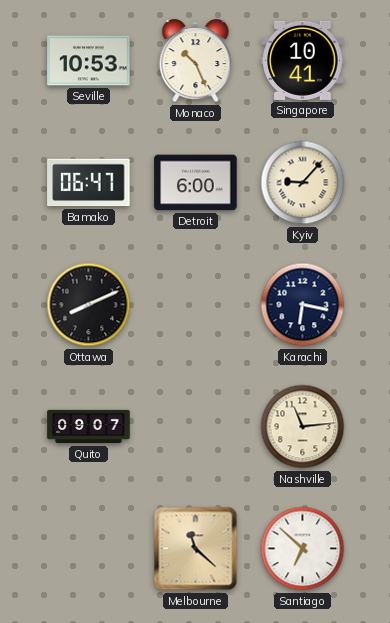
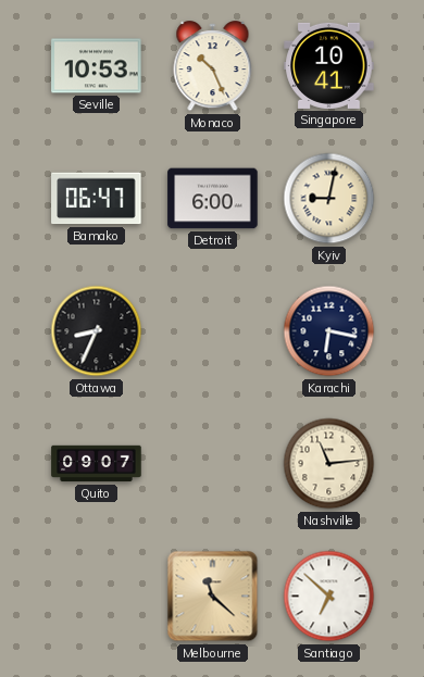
Kyiv: 9:07 -> 9:02 (329, 199)
Ottawa: 8:11 -> 8:34 (97, 331)
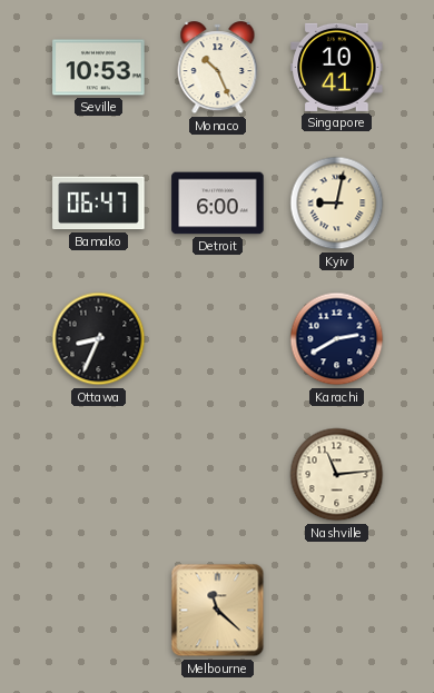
Karachi: 6:17 -> 2:40 (337, 339)
Quito: 09:07 -> none (97, 464)
Santiago: 6:52 -> none (329, 597)
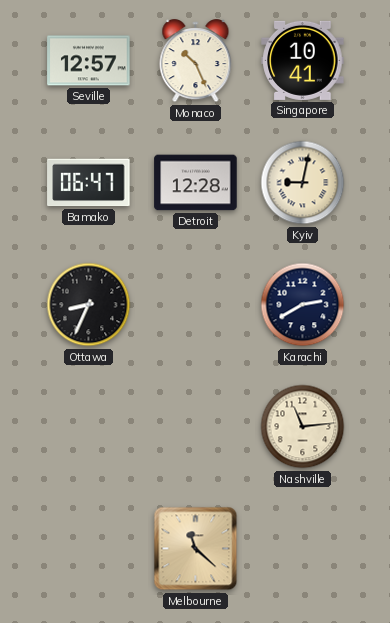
Seville: 10:53 -> 12:57 (89, 61)
Detroit: 6:00 -> 12:28 (196, 183)
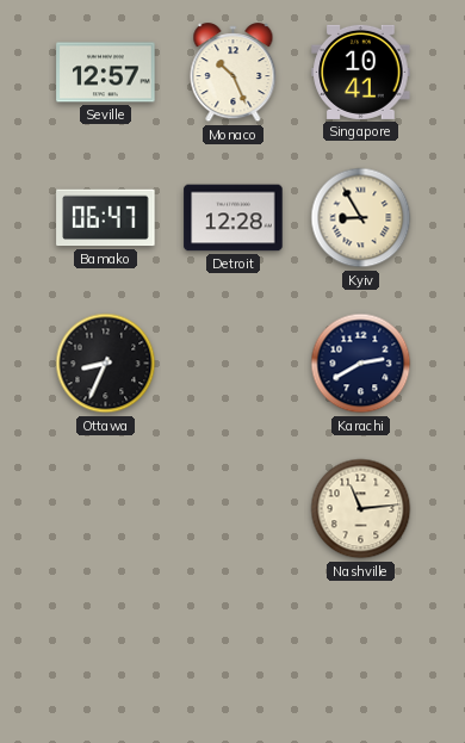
Kyiv: 9:02 -> 8:55 (361, 218)
Melbourne: 11:22 -> none (196, 549)
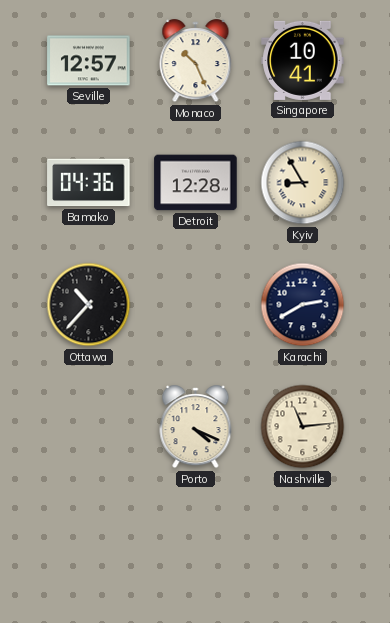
Bamako: 06:47 -> 04:36 (89, 183)
Ottawa: 8:34 -> 10:37 (89, 305)
Porto: none -> 4:19 (196, 427)
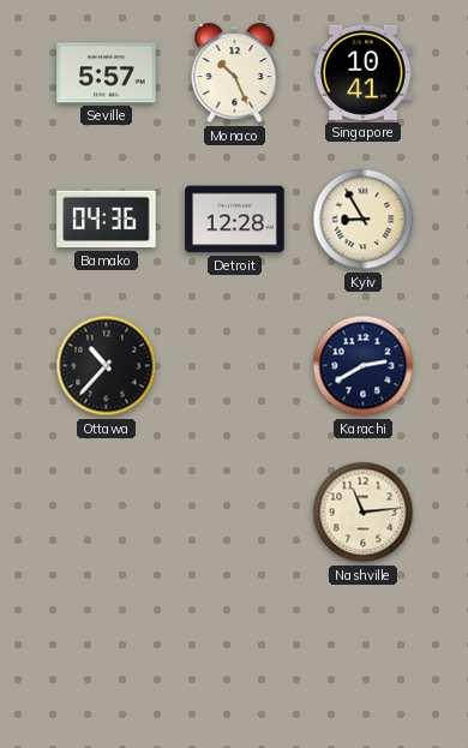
Seville: 12:57 -> 5:57 (107, 73)
Porto: 4:19 -> none (196, 427)
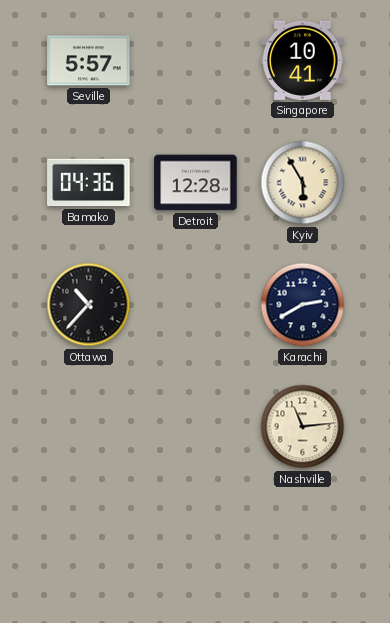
Monaco: 10:26 -> none (235, 73)
Kyiv: 8:55 -> 5:55 (303, 183)
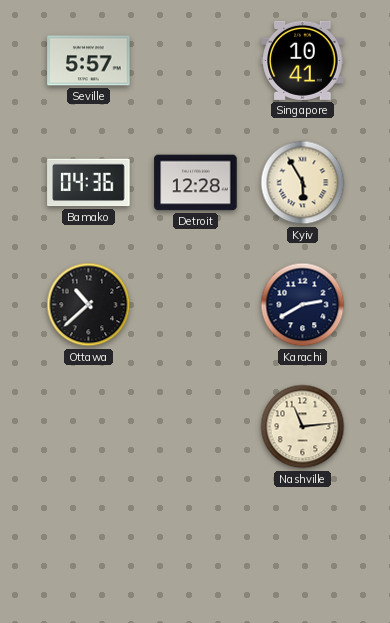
Ottawa: 10:37 -> 10:38 (89, 305)
